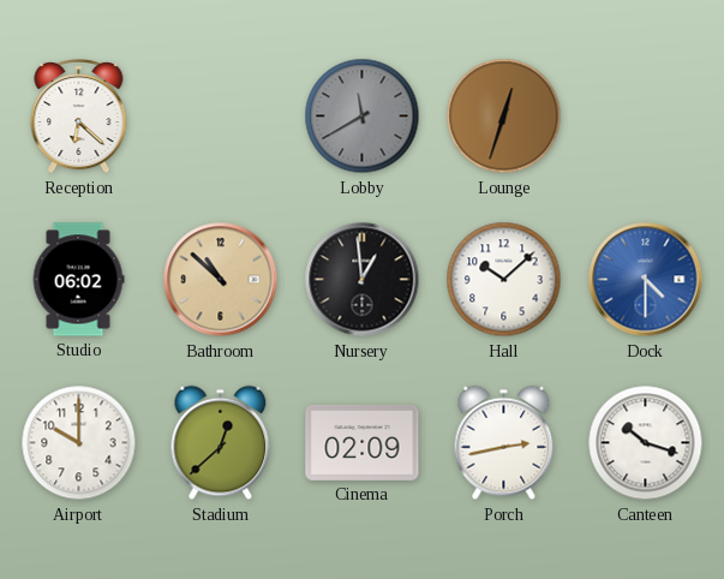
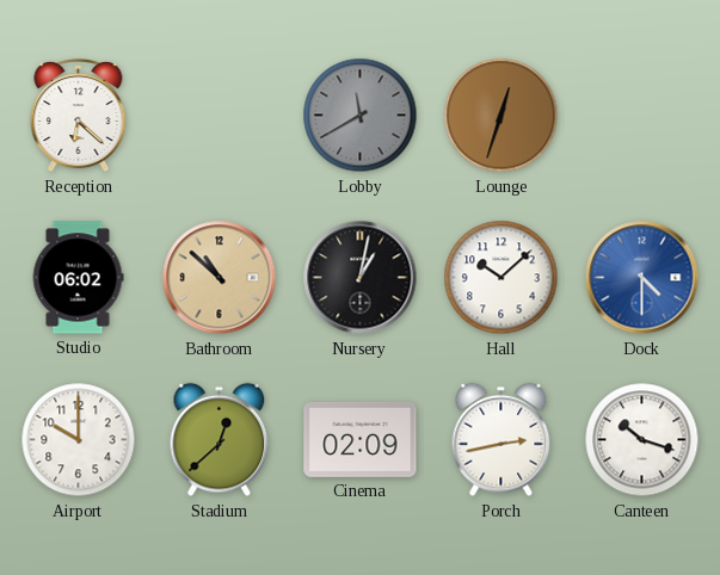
Nursery: 12:59 -> 1:02 (361, 278)
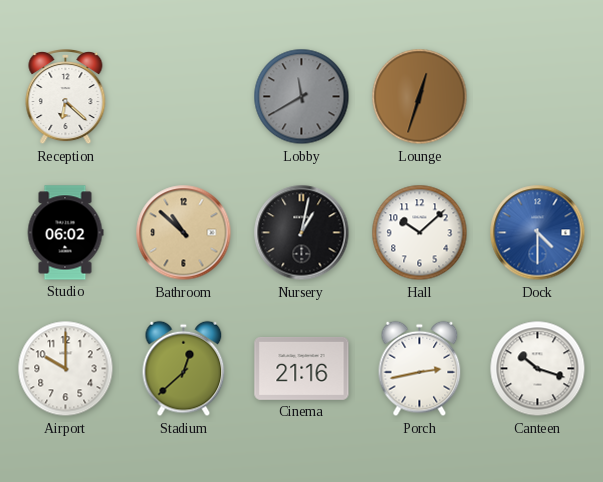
Cinema: 02:09 -> 21:16 (302, 368)
